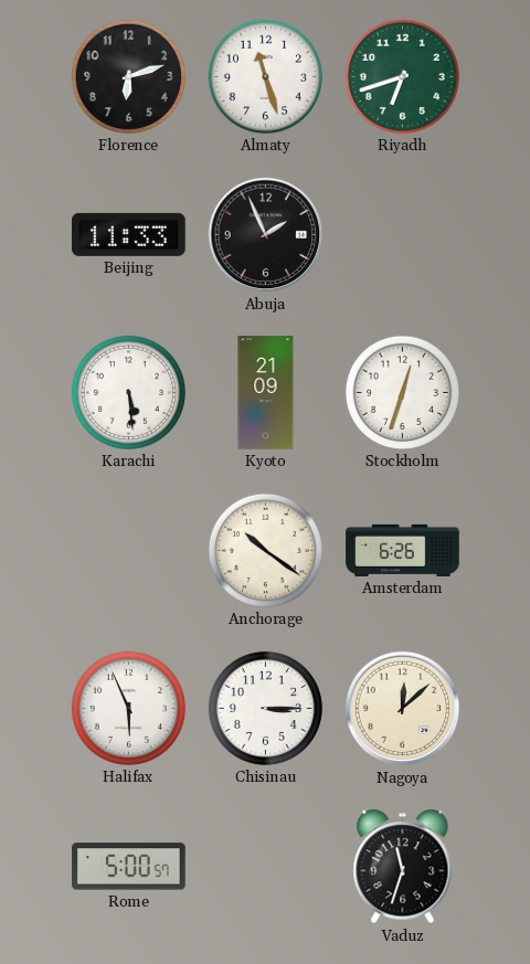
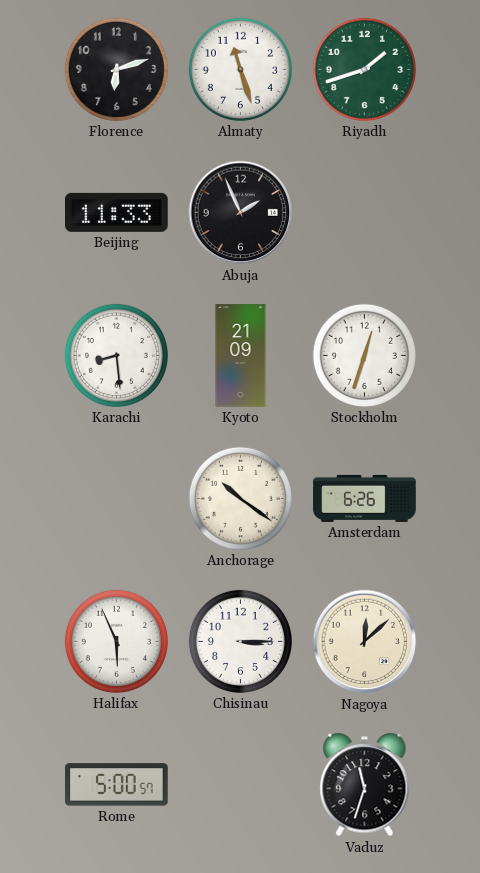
Riyadh: 6:42 -> 1:42 (364, 69)
Karachi: 5:29 -> 8:29 (116, 355)
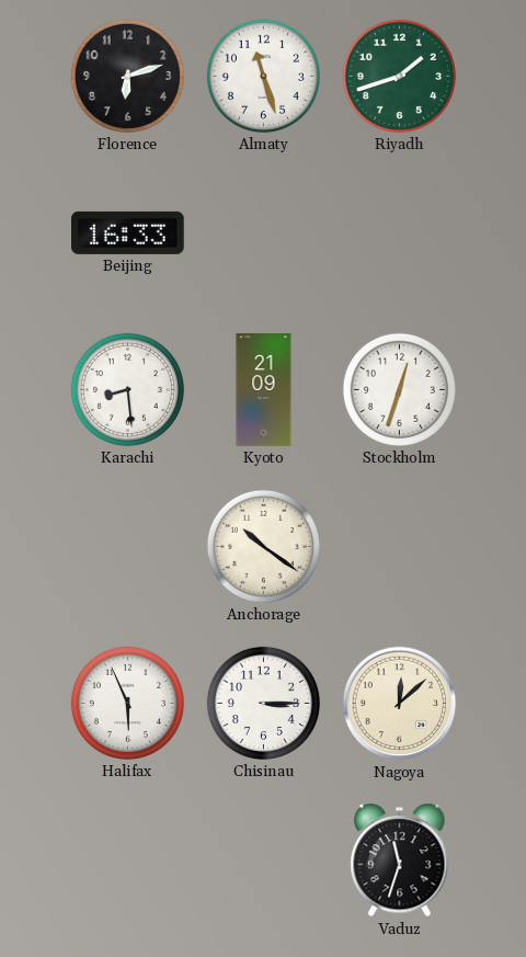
Beijing: 11:33 -> 16:33 (128, 232)
Abuja: 1:56 -> none (241, 213)
Amsterdam: 6:26 -> none (365, 498)
Rome: 5:00 -> none (117, 785)
